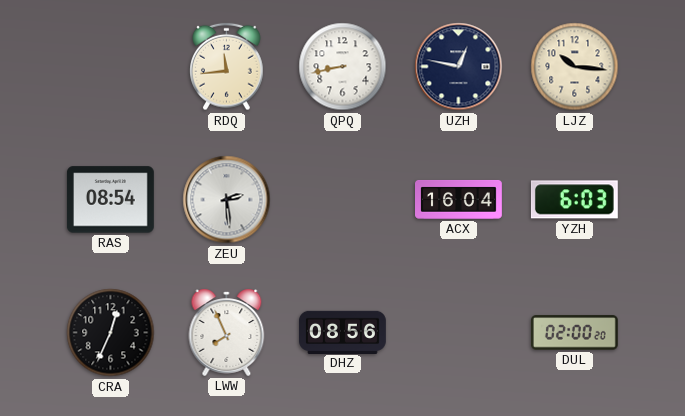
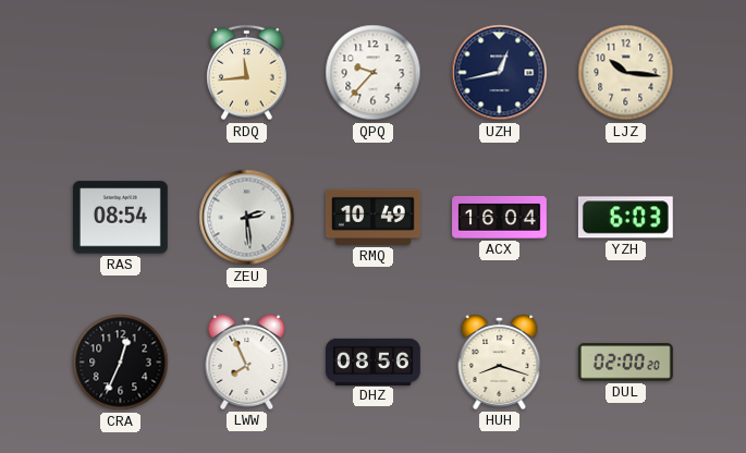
QPQ: 8:43 -> 9:37 (374, 73)
UZH: 12:47 -> 12:43 (500, 73)
RMQ: none -> 10:49 (372, 217)
HUH: none -> 8:18 (500, 362)
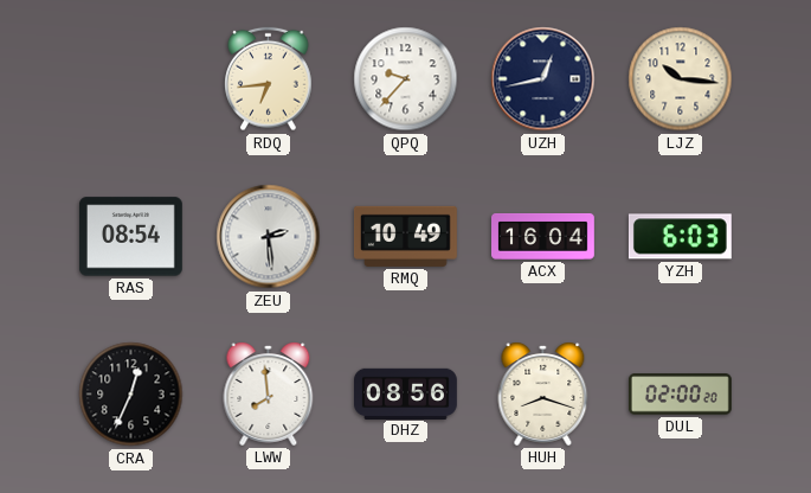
RDQ: 11:44 -> 6:44 (269, 79)
LWW: 7:56 -> 7:59 (269, 393)
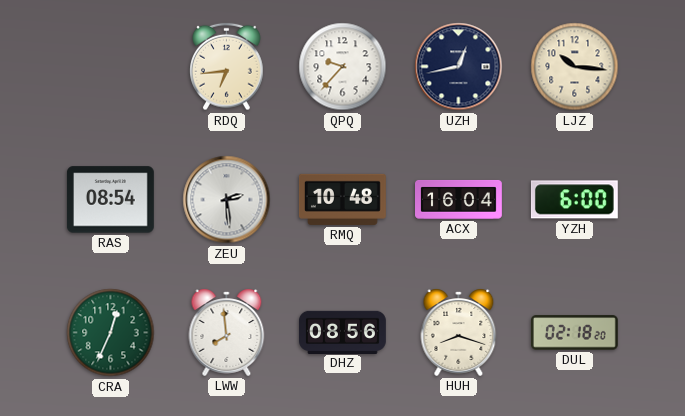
RMQ: 10:49 -> 10:48 (342, 199)
YZH: 6:03 -> 6:00 (574, 200)
CRA dial: black -> green (111, 333)
DUL: 02:00 -> 02:18 (574, 333)
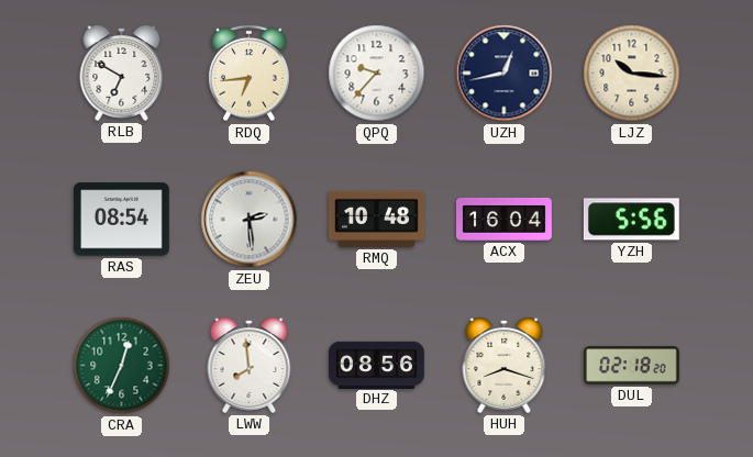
RLB: none -> 6:50 (122, 73)
YZH: 6:00 -> 5:56 (631, 220)
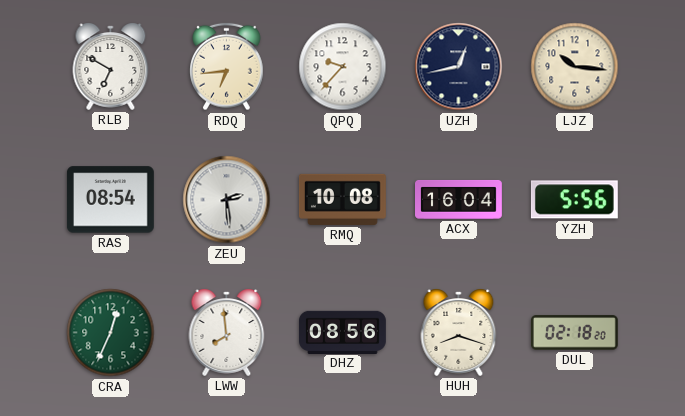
RMQ: 10:48 -> 10:08 (342, 199)
